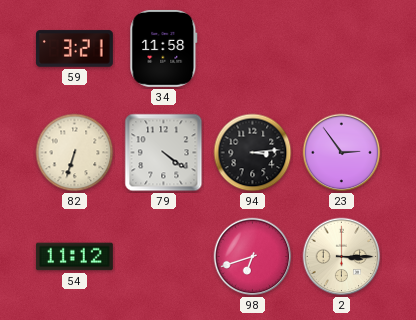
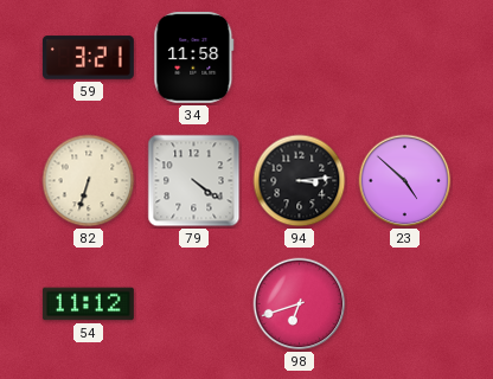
23: 2:54 -> 4:52 (405, 181)
2: 3:15 -> none (342, 257)
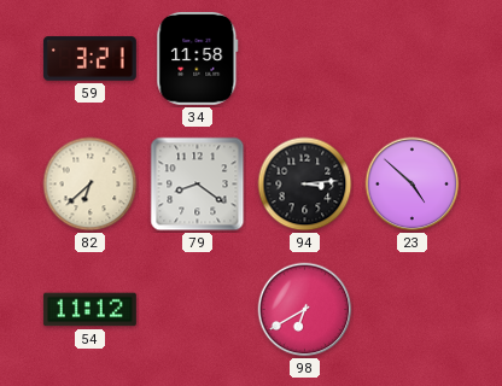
82: 6:33 -> 6:38 (91, 185)
79: 4:21 -> 8:21 (198, 185)
98: 6:42 -> 6:40 (305, 310)
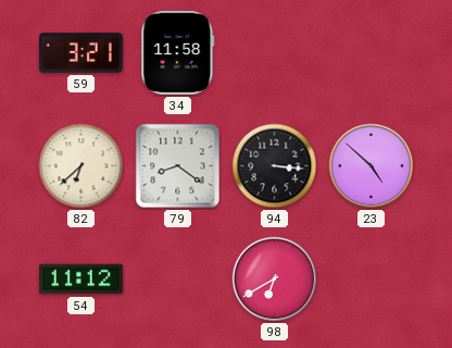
94: 3:14 -> 3:16 (275, 166)
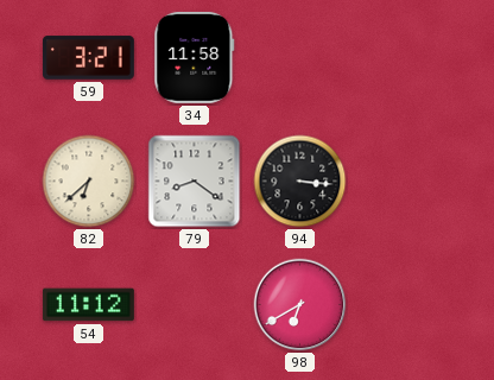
23: 4:52 -> none (372, 166)
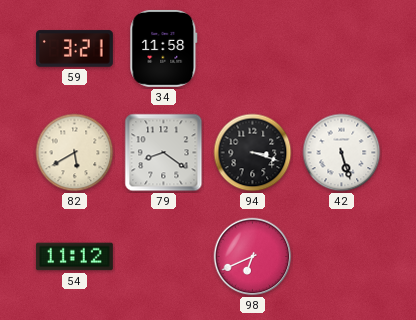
82: 6:38 -> 5:40 (75, 153)
94: 3:16 -> 3:18 (253, 153)
42: none -> 5:27 (342, 153)
98: 6:40 -> 6:41 (253, 257)
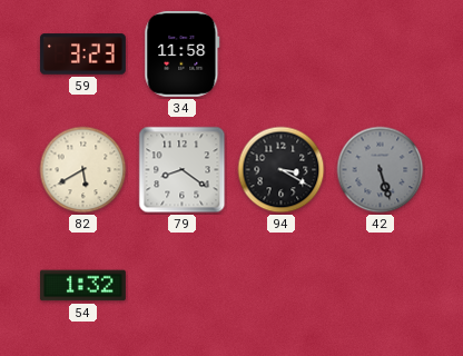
59: 3:21 -> 3:23 (82, 55)
94: 3:18 -> 3:20 (282, 170)
42 dial: white -> grey (381, 170)
54: 11:12 -> 1:32 (82, 286)
98: 6:41 -> none (253, 257)
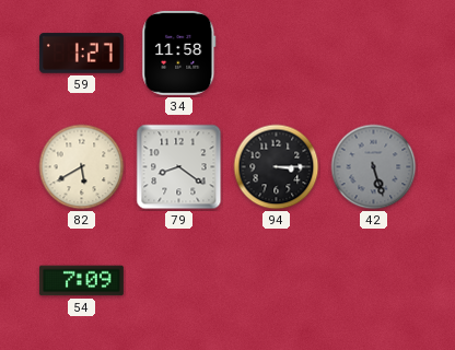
59: 3:23 -> 1:27 (81, 54)
94: 3:20 -> 3:15 (277, 167)
54: 1:32 -> 7:09 (81, 281)
